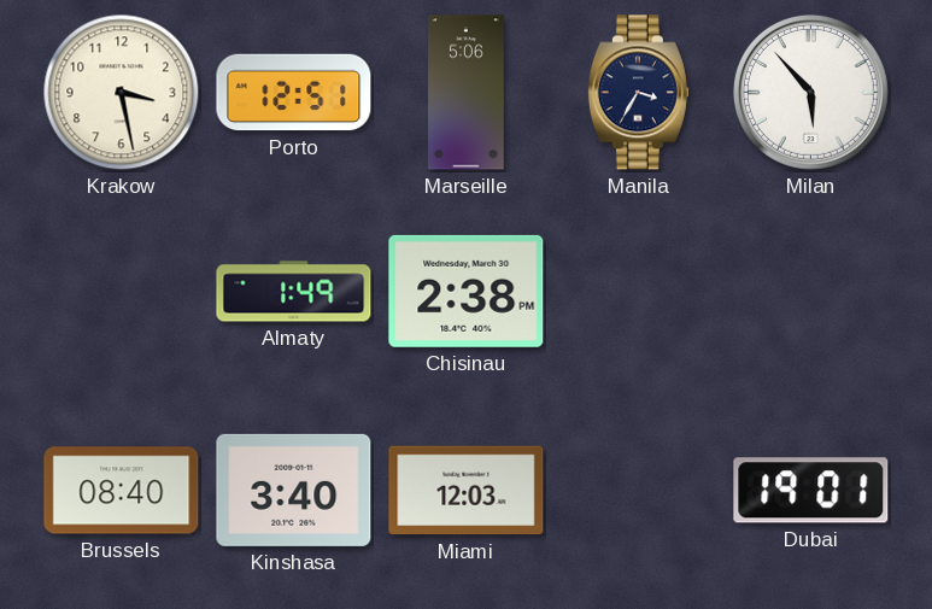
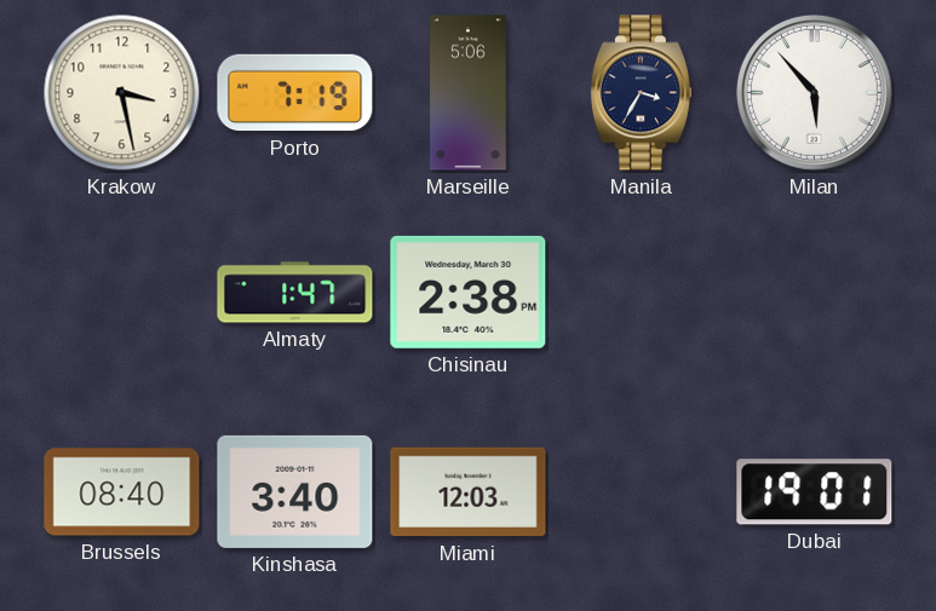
Porto: 12:51 -> 7:19 (295, 93)
Almaty: 1:49 -> 1:47 (295, 293)
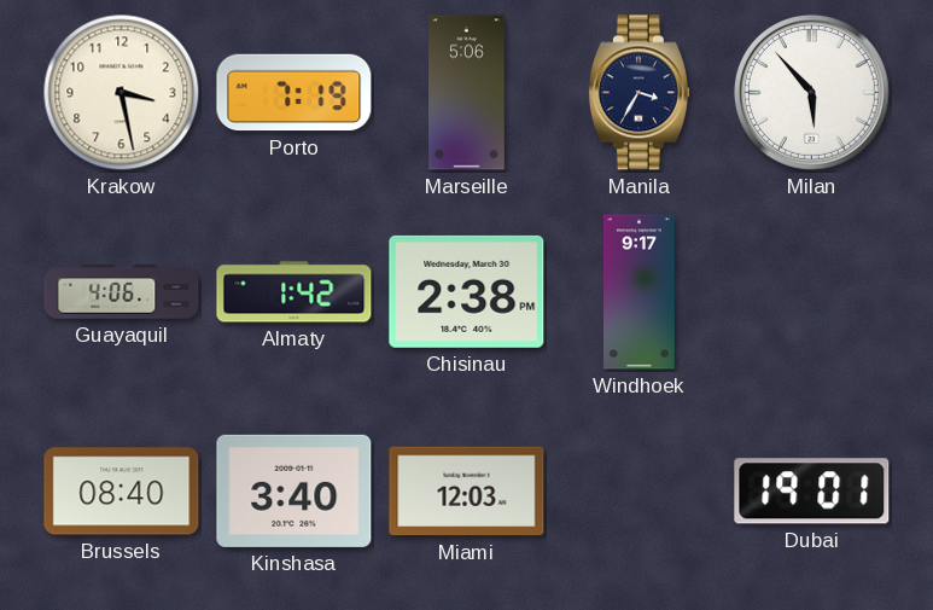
Guayaquil: none -> 4:06 (122, 292)
Almaty: 1:47 -> 1:42 (295, 292)
Windhoek: none -> 9:17 (638, 292)
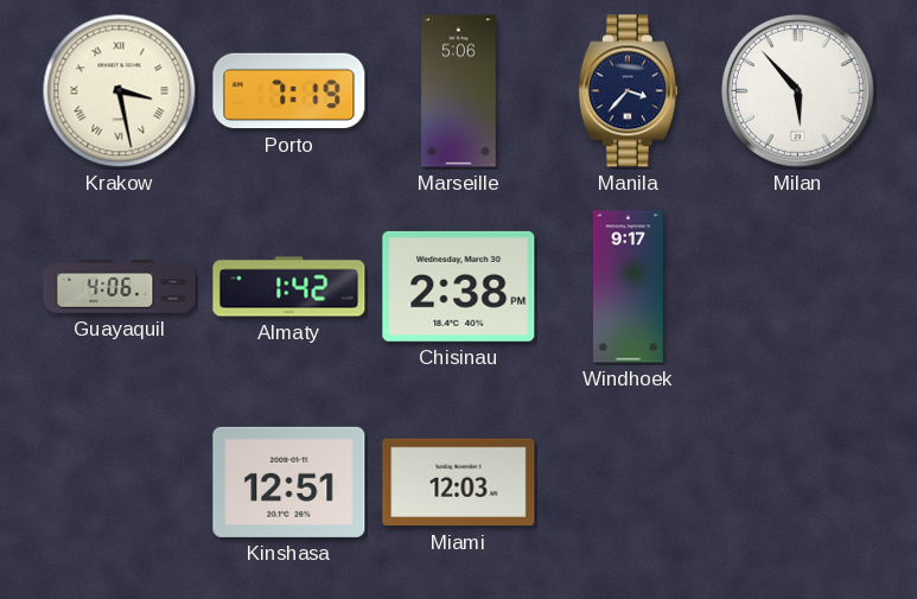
Krakow numerals: Arabic -> Roman (120, 91)
Manila: 3:35 -> 3:37 (628, 91)
Brussels: 08:40 -> none (122, 492)
Kinshasa: 3:40 -> 12:51 (289, 482)
Dubai: 19:01 -> none (812, 492)
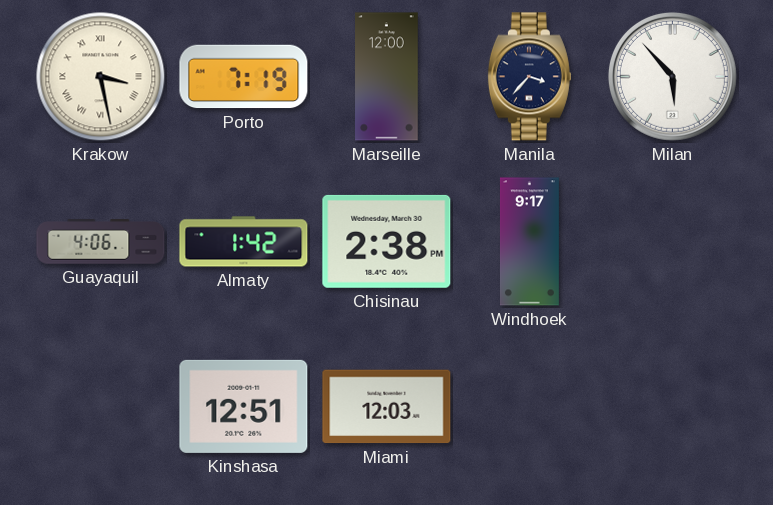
Marseille: 5:06 -> 12:00 (387, 77)
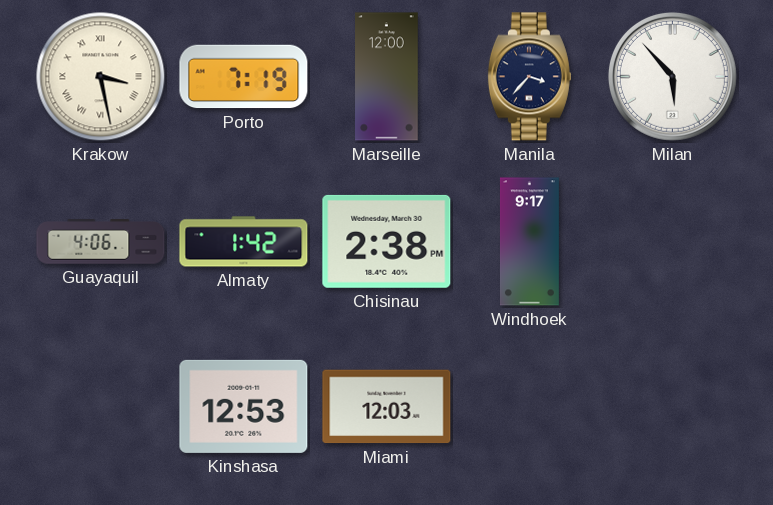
Kinshasa: 12:51 -> 12:53 (244, 406)
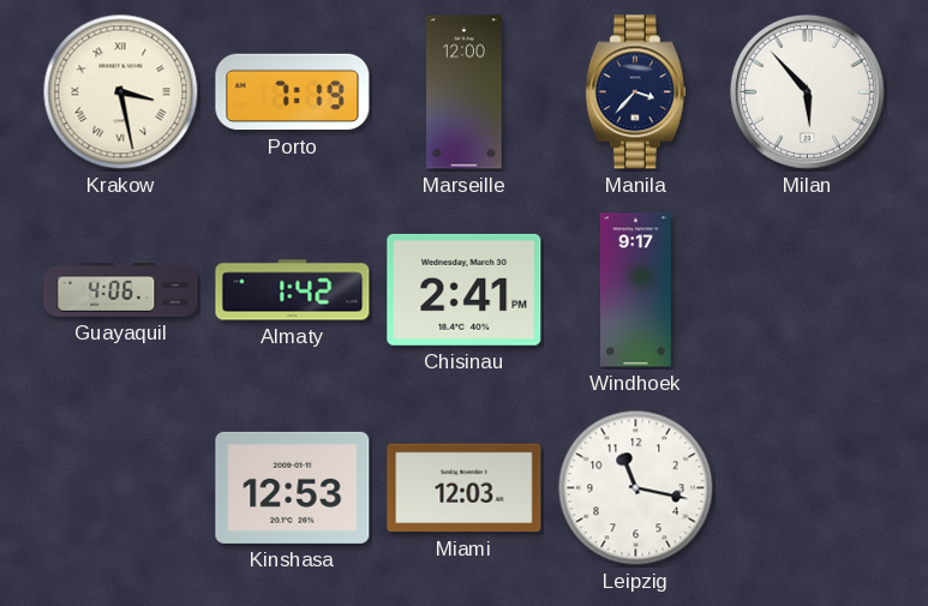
Chisinau: 2:38 -> 2:41 (465, 289)
Leipzig: none -> 11:17 (636, 488)
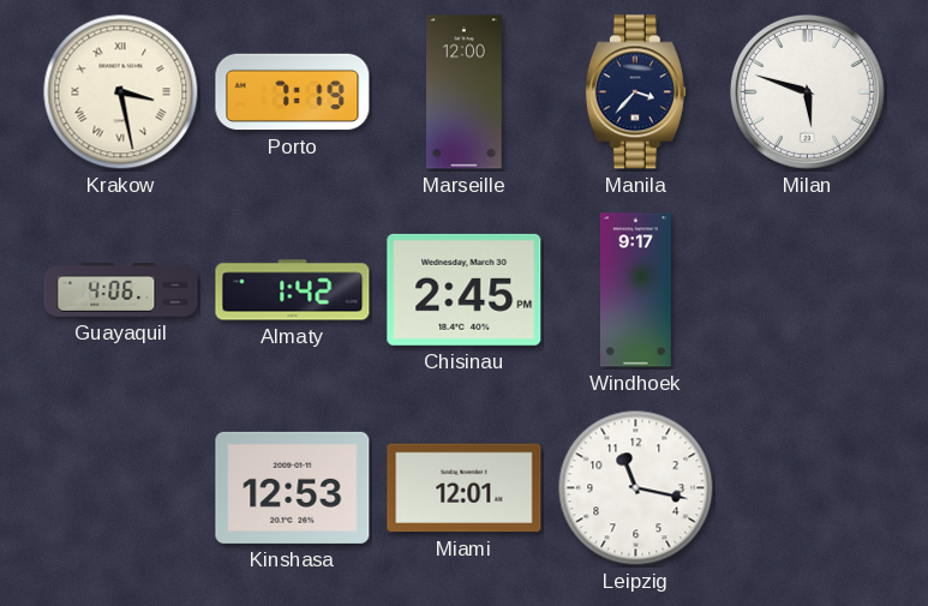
Milan: 5:53 -> 5:48 (807, 91)
Chisinau: 2:41 -> 2:45 (465, 289)
Miami: 12:03 -> 12:01 (465, 488)
